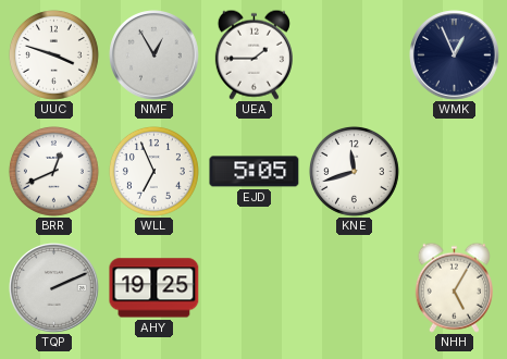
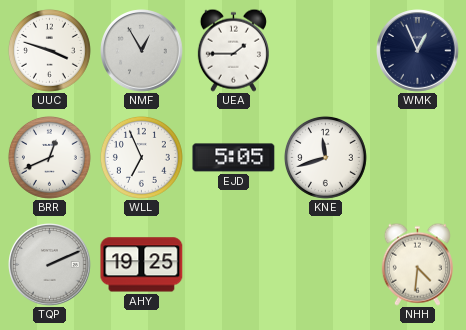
NHH: 5:05 -> 4:31 (417, 264)
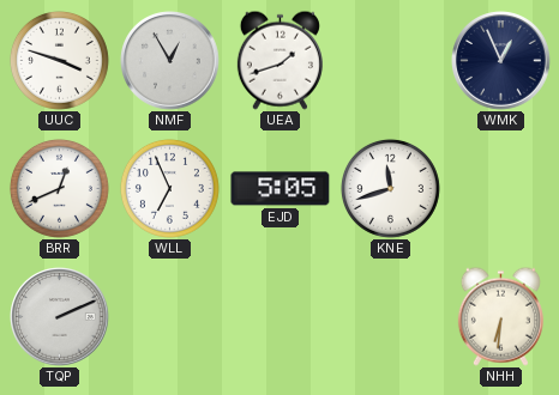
UEA: 1:45 -> 1:42 (279, 60)
AHY: 19:25 -> none (142, 265)
NHH: 4:31 -> 6:31 (500, 316)
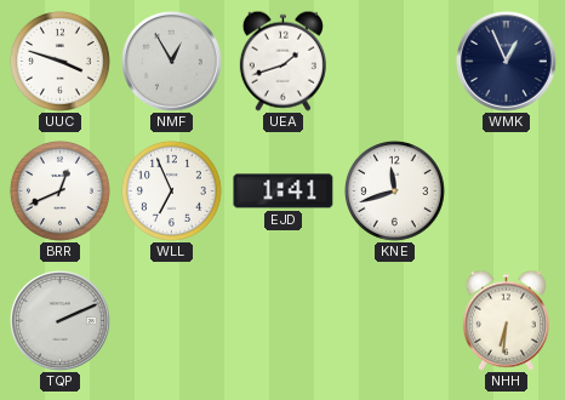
EJD: 5:05 -> 1:41 (284, 192)
